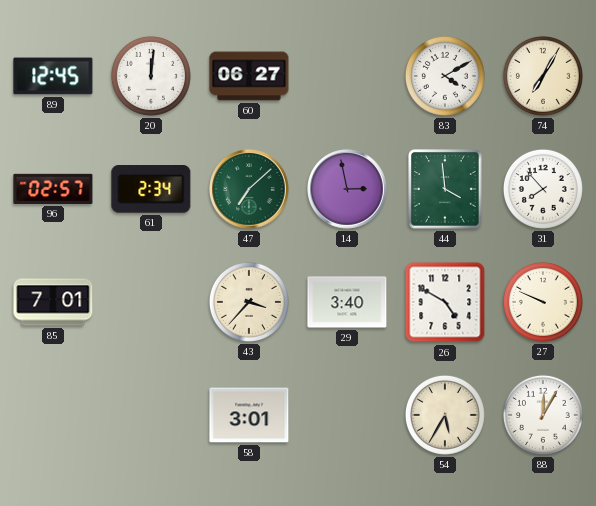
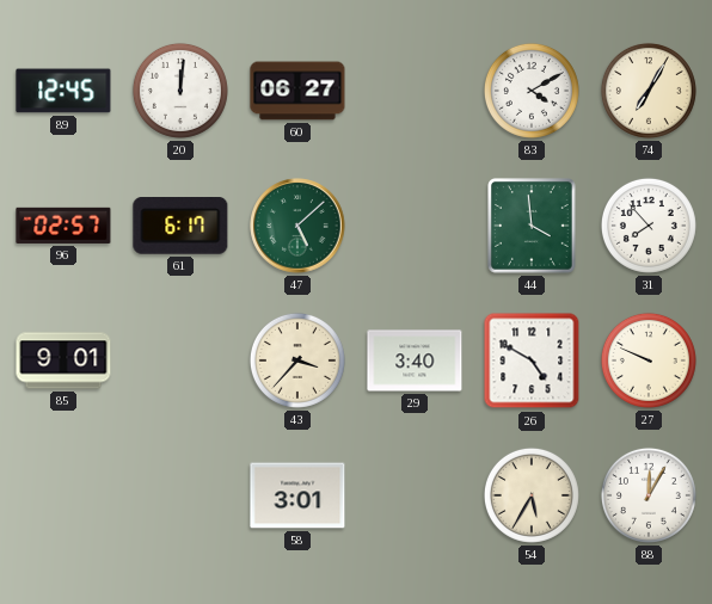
61: 2:34 -> 6:17 (180, 227)
47: 7:08 -> 5:08 (297, 226)
14: 2:58 -> none (347, 189)
85: 7:01 -> 9:01 (63, 360)
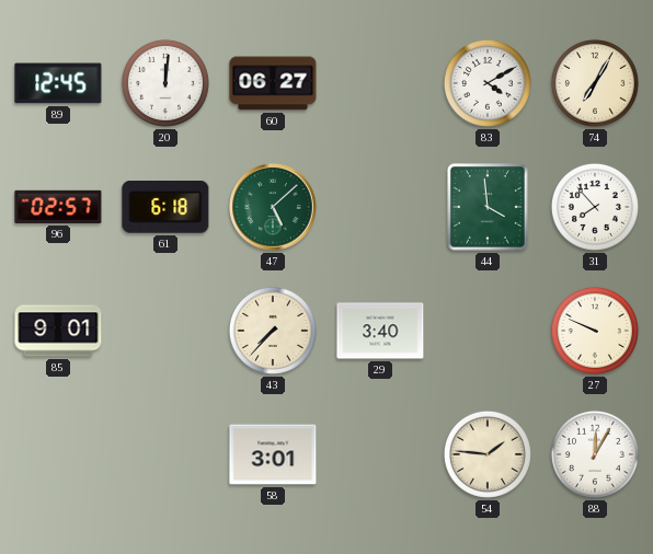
61: 6:17 -> 6:18 (165, 208)
43: 3:37 -> 7:37 (273, 331)
26: 4:50 -> none (532, 360)
54: 5:35 -> 1:46 (488, 454)
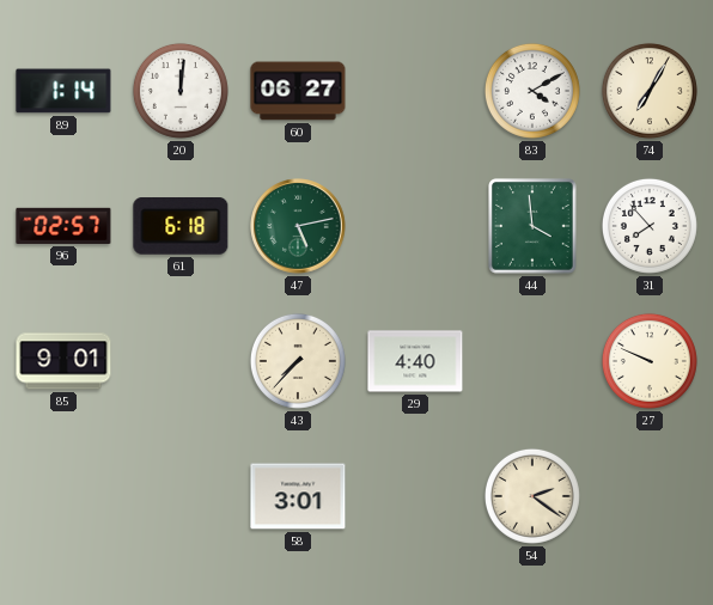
89: 12:45 -> 1:14 (63, 91)
47: 5:08 -> 5:13 (298, 226)
29: 3:40 -> 4:40 (415, 361)
54: 1:46 -> 2:21 (532, 496)
88: 12:05 -> none (595, 454)
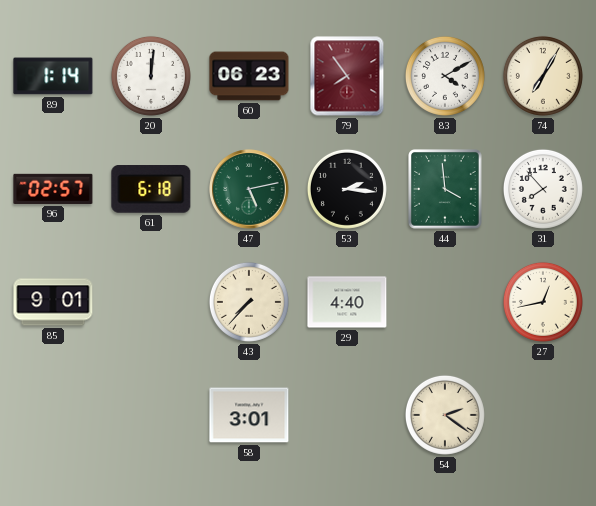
60: 06:27 -> 06:23 (249, 76)
79: none -> 7:54 (347, 76)
53: none -> 2:16 (347, 189)
27: 9:49 -> 12:43 (543, 302)
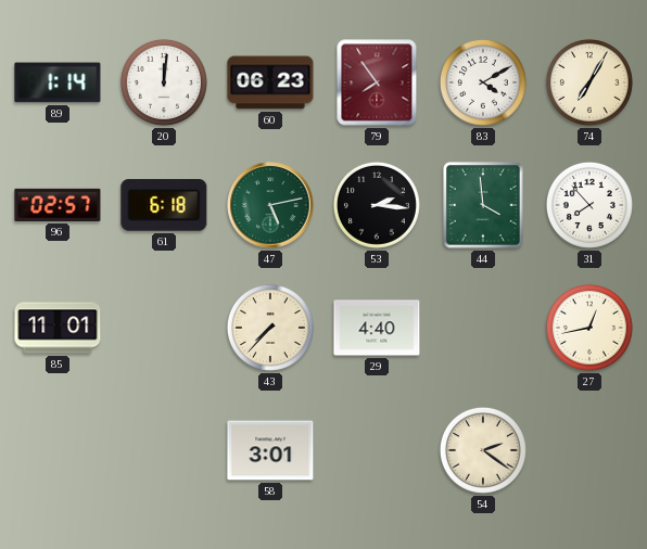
85: 9:01 -> 11:01 (58, 328)
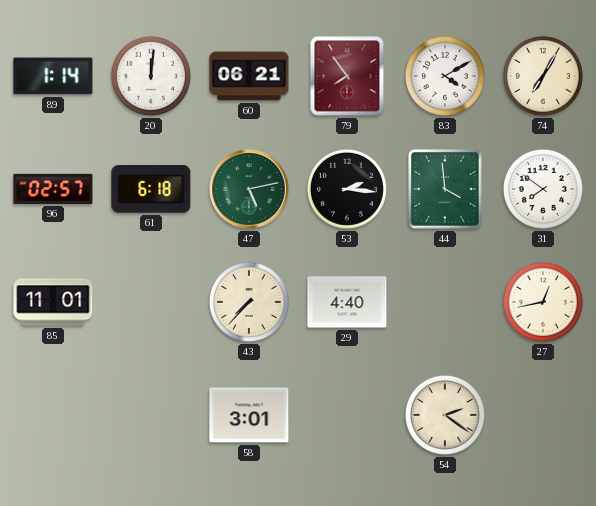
60: 06:23 -> 06:21 (249, 76)
31: 7:53 -> 7:51 (543, 189)
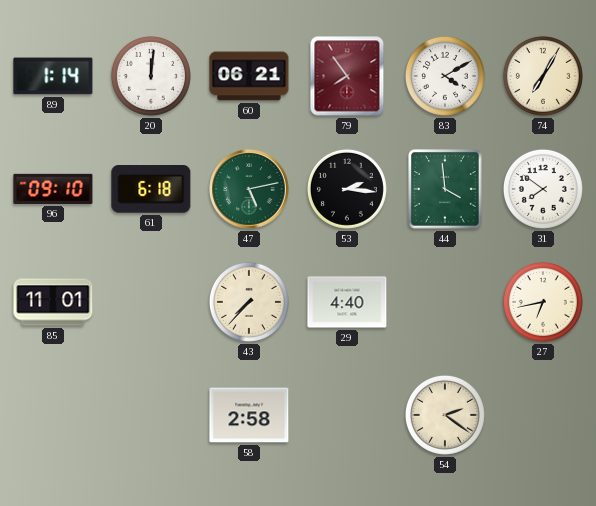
96: 02:57 -> 09:10 (53, 189)
27: 12:43 -> 6:43 (543, 302)
58: 3:01 -> 2:58 (249, 415)
